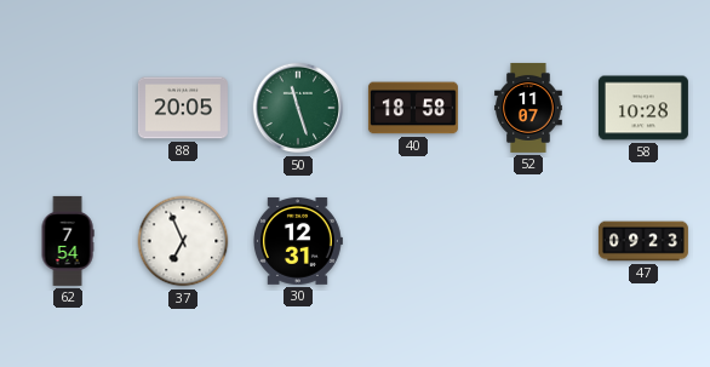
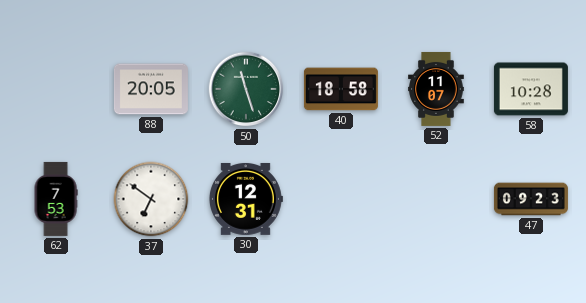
62: 7:54 -> 7:53 (56, 199)
37: 6:56 -> 6:51 (151, 199)
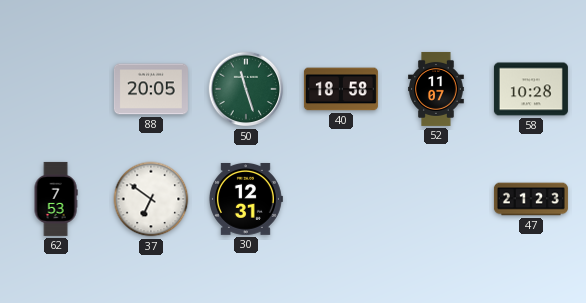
47: 09:23 -> 21:23 (531, 199)
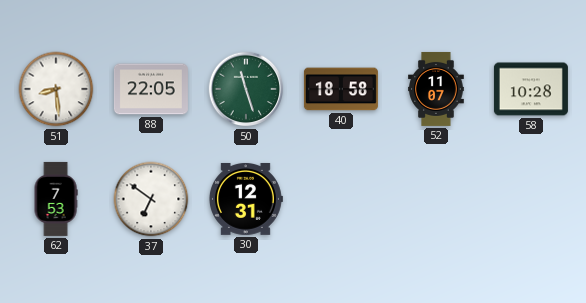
51: none -> 8:29 (56, 89)
88: 20:05 -> 22:05 (151, 89)
47: 21:23 -> none (531, 199)
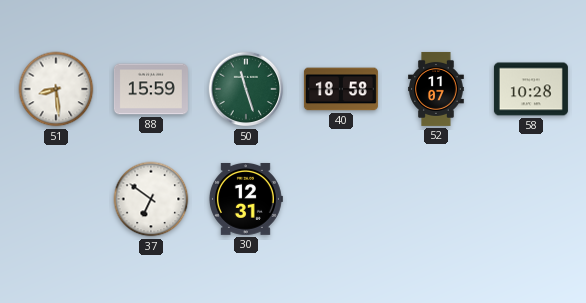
88: 22:05 -> 15:59 (151, 89)
62: 7:53 -> none (56, 199)
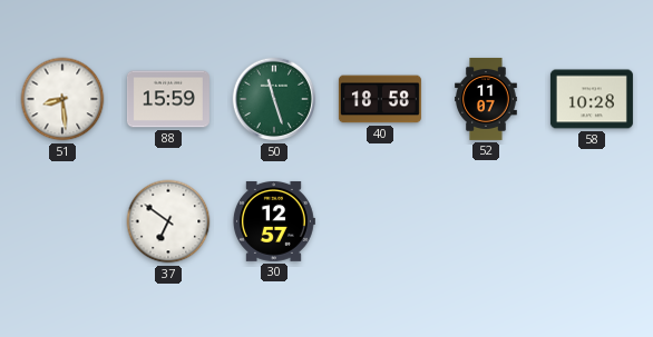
30: 12:31 -> 12:57 (273, 221)
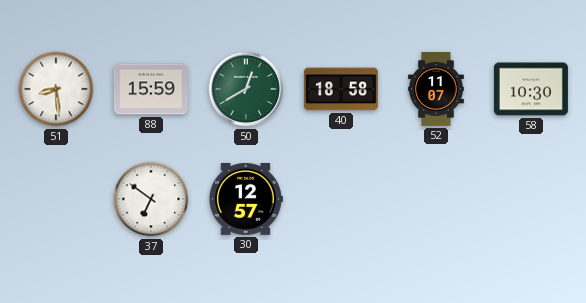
50: 11:27 -> 12:40 (246, 89)
58: 10:28 -> 10:30 (531, 89)
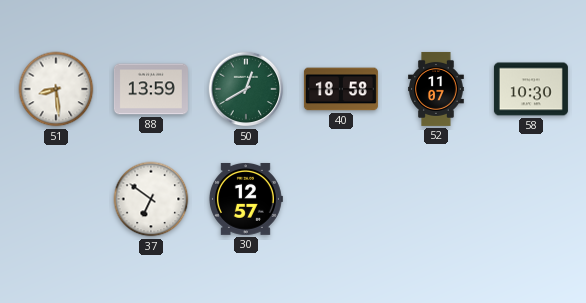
88: 15:59 -> 13:59 (151, 89)
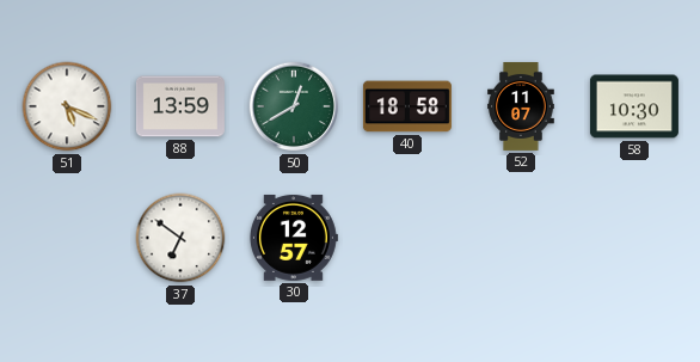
51: 8:29 -> 5:19 (67, 106)
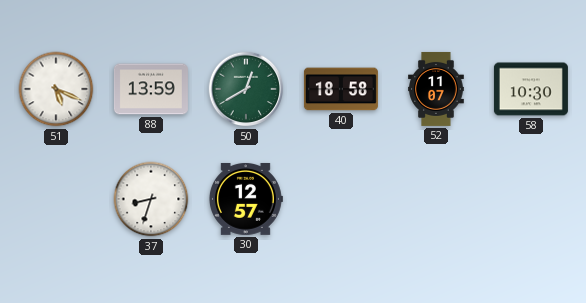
37: 6:51 -> 8:33 (151, 199)
